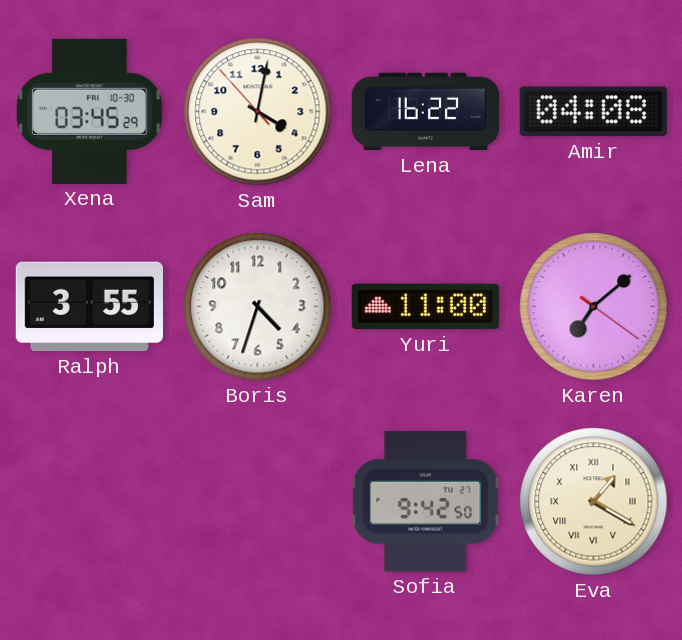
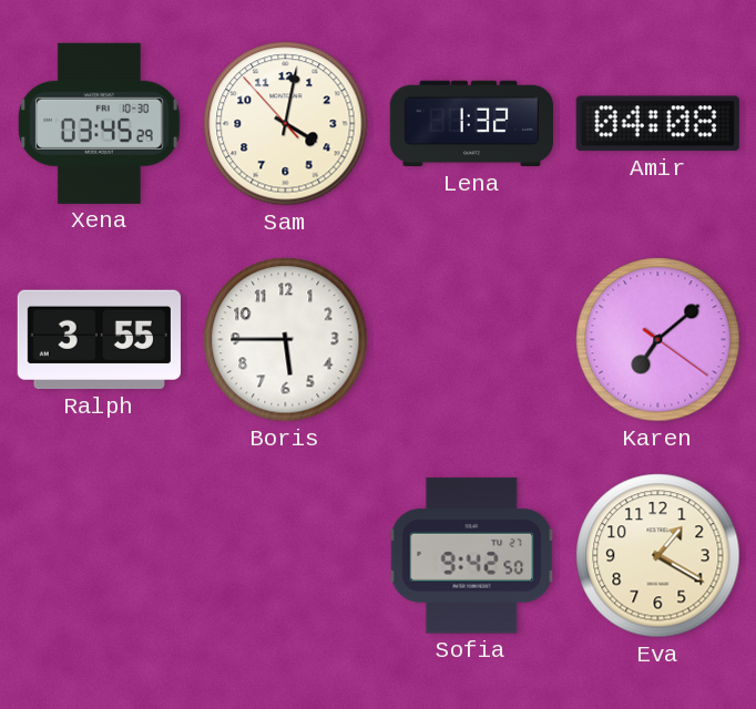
Lena: 16:22 -> 1:32 (471, 124)
Boris: 4:33 -> 5:45 (286, 340)
Yuri: 11:00 -> none (425, 307)
Eva numerals: Roman -> Arabic (658, 556)
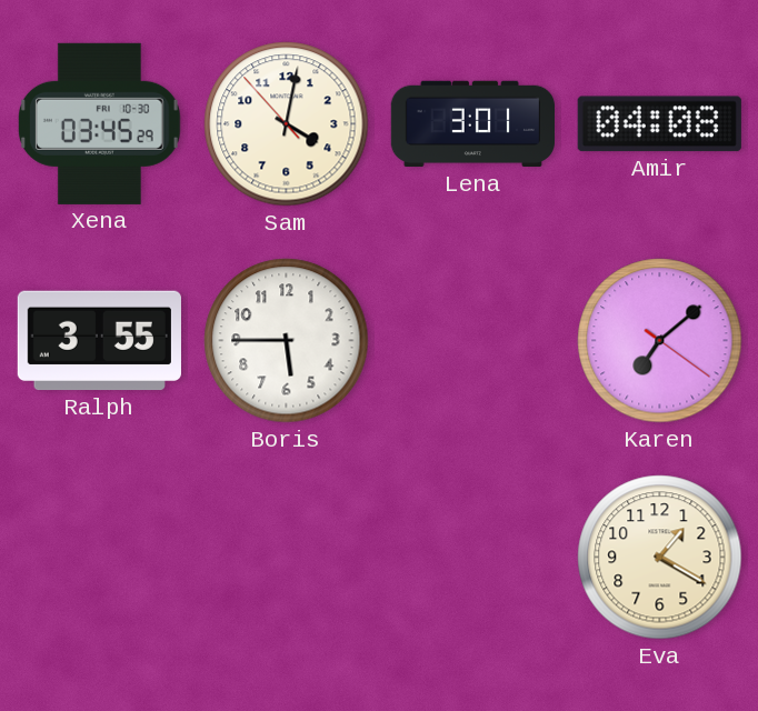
Lena: 1:32 -> 3:01 (472, 124)
Sofia: 9:42 -> none (472, 556)
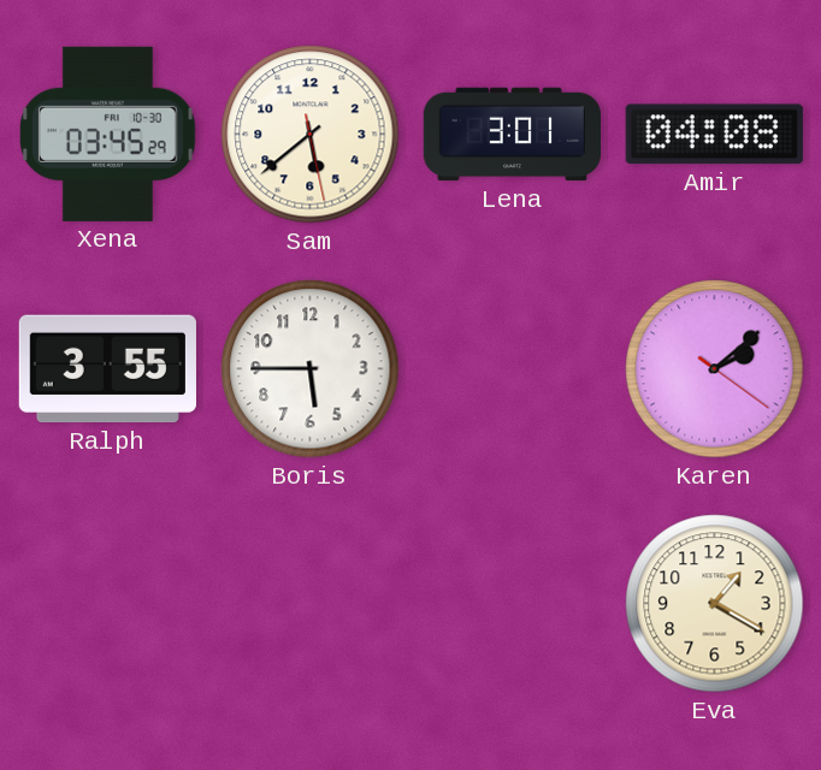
Sam: 4:01 -> 5:38 (311, 135)
Karen: 7:08 -> 2:08 (715, 369)
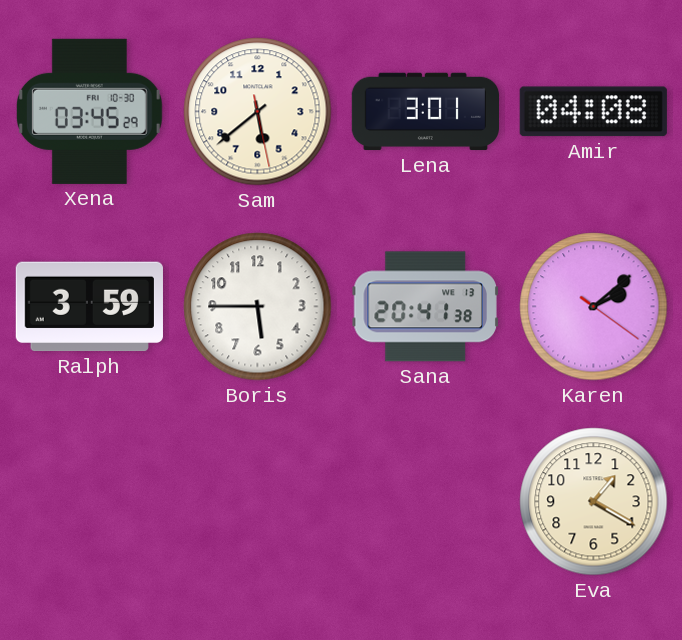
Ralph: 3:55 -> 3:59 (89, 307)
Sana: none -> 20:41 (425, 307)
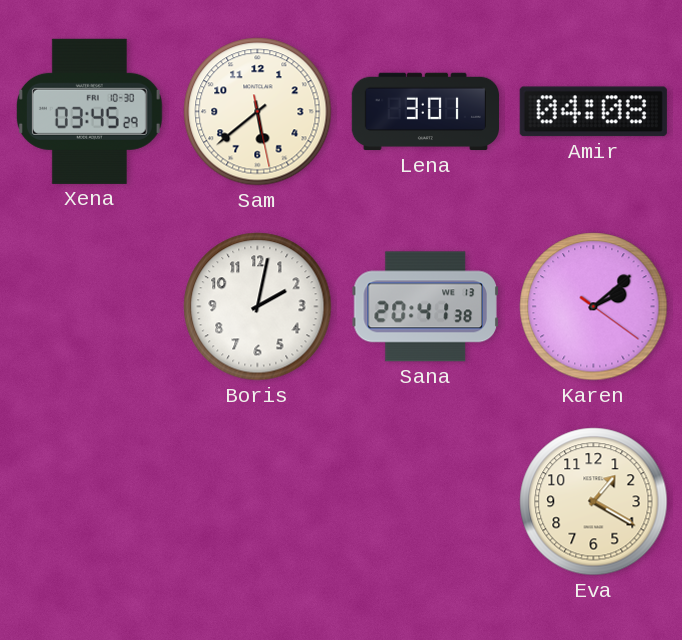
Ralph: 3:59 -> none (89, 307)
Boris: 5:45 -> 2:02 (258, 307)
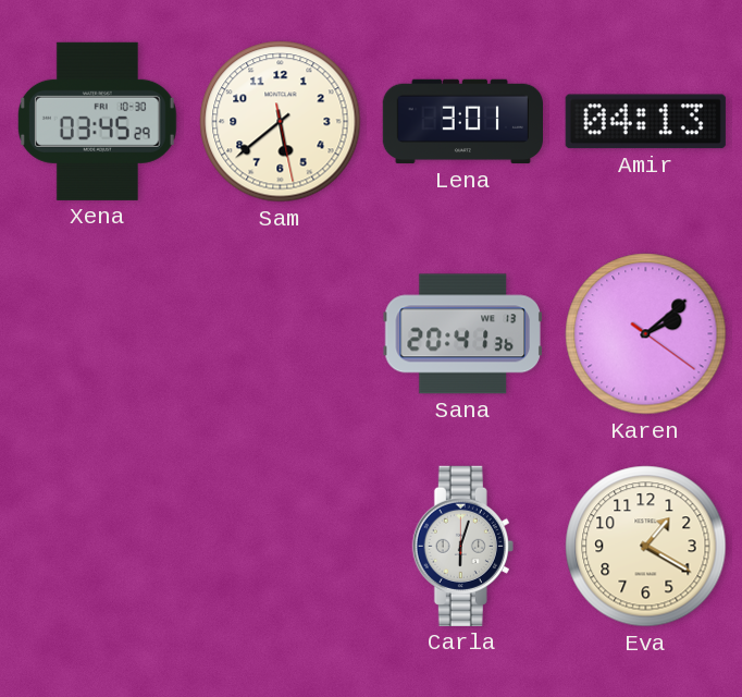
Amir: 04:08 -> 04:13 (645, 122)
Boris: 2:02 -> none (258, 307)
Sana: 20:41:38 -> 20:41:36 (462, 334)
Carla: none -> 6:03 (462, 546)
